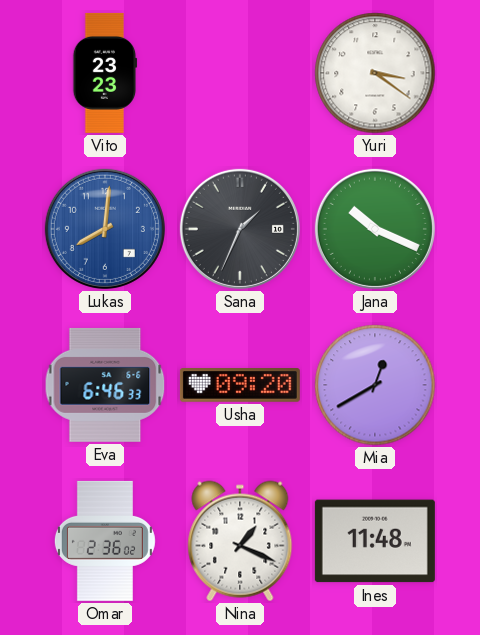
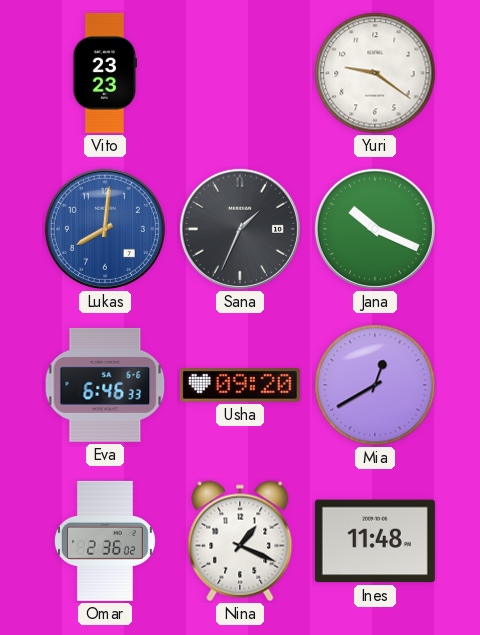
Yuri: 3:21 -> 9:21 (375, 73)
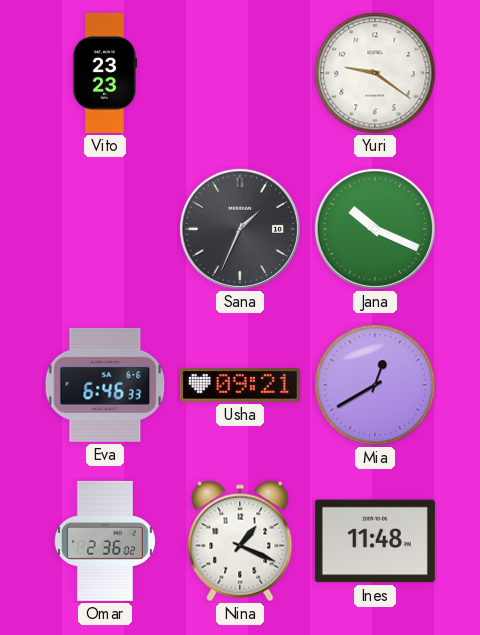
Lukas: 8:01 -> none (105, 229)
Usha: 09:20 -> 09:21 (240, 386)
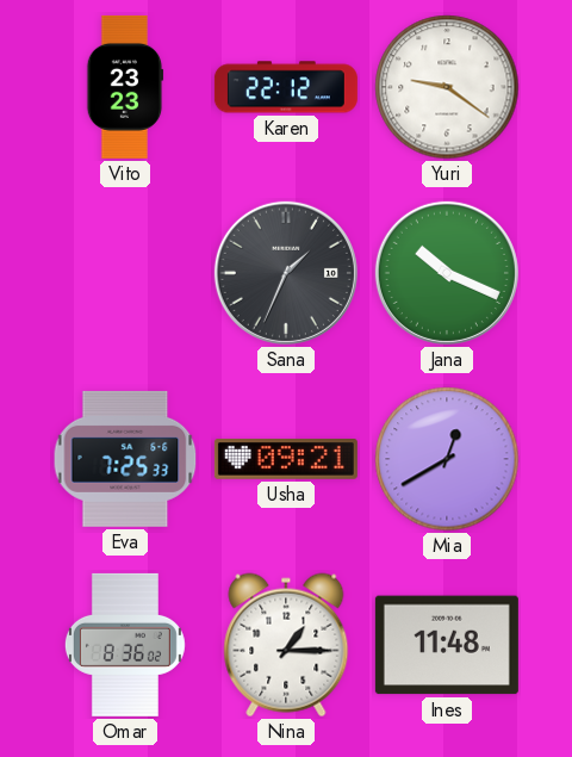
Karen: none -> 22:12 (286, 87)
Eva: 6:46 -> 7:25 (125, 459)
Omar: 2:36 -> 8:36 (125, 645)
Nina: 1:19 -> 1:15 (286, 645)
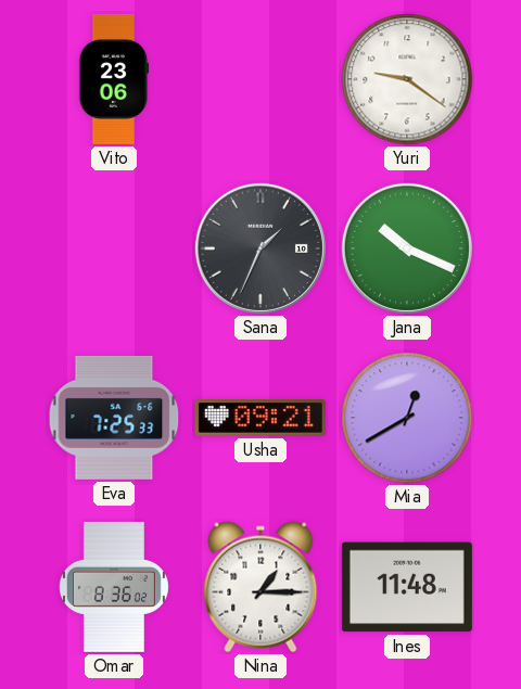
Vito: 23:23 -> 23:06 (114, 79)
Karen: 22:12 -> none (286, 87)
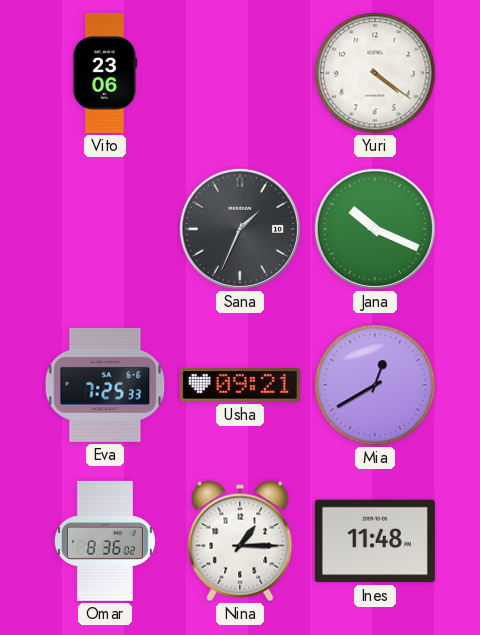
Yuri: 9:21 -> 4:21 (375, 73)
